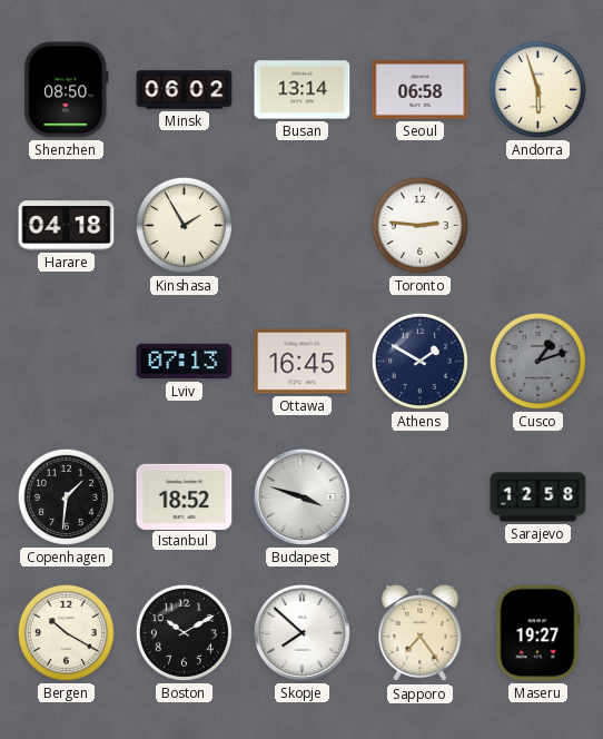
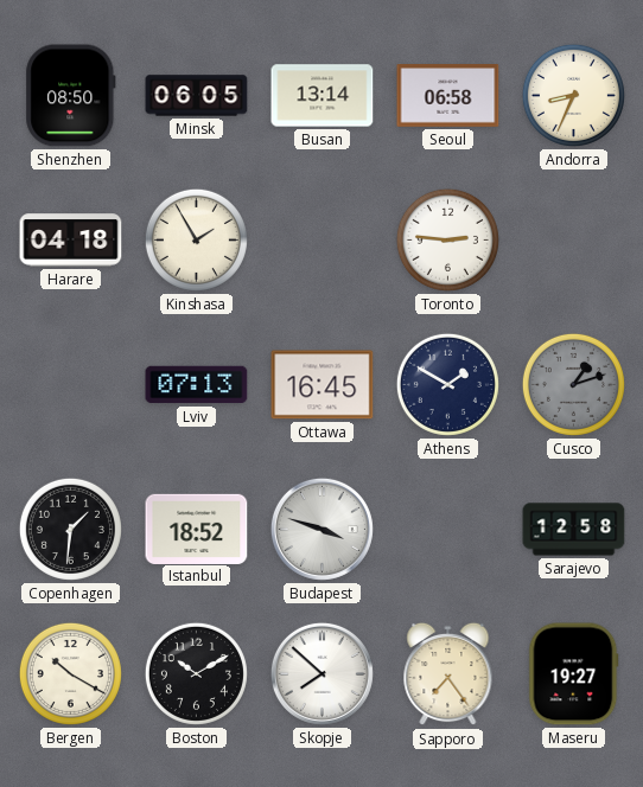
Minsk: 06:02 -> 06:05 (197, 96)
Andorra: 5:57 -> 8:34 (573, 95)
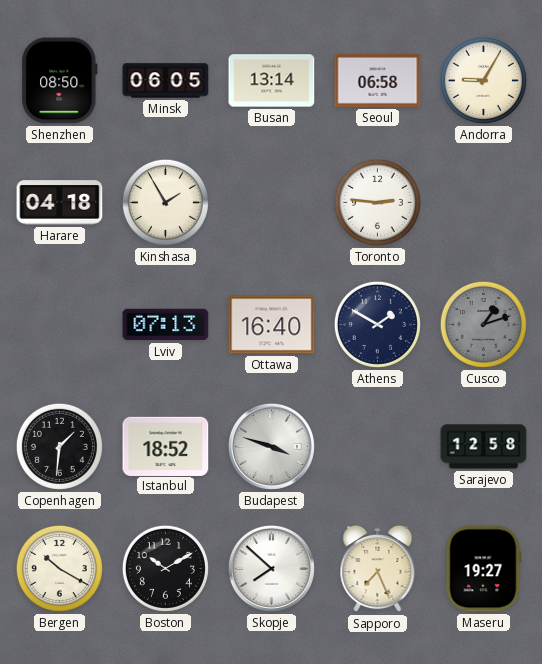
Andorra: 8:34 -> 9:05 (483, 80)
Ottawa: 16:45 -> 16:40 (272, 325)
Sapporo: 7:24 -> 7:26 (378, 569)
